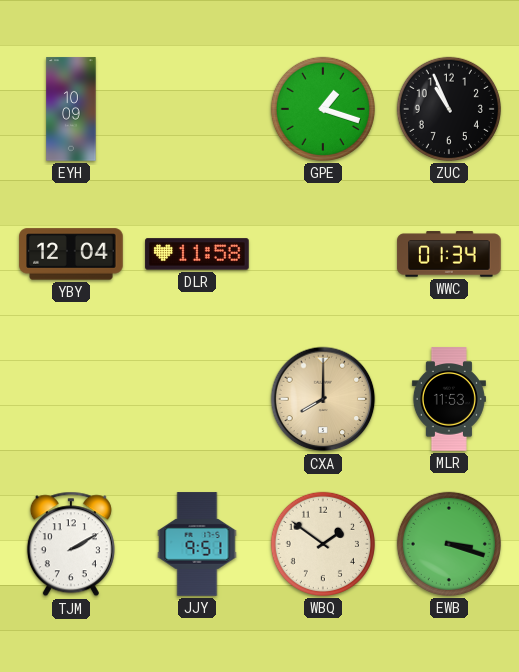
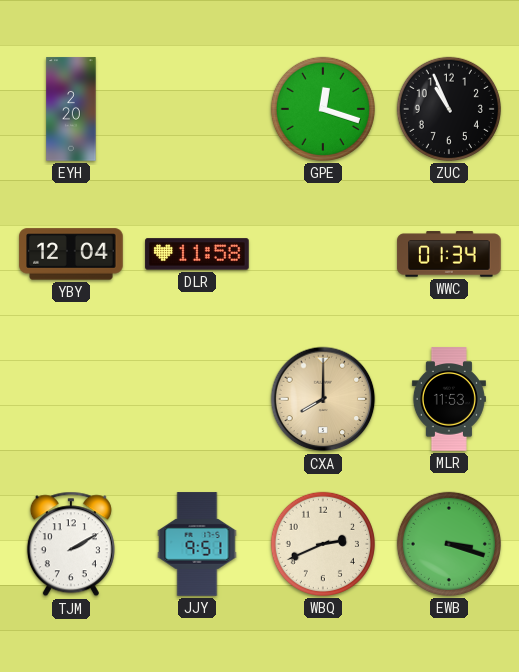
EYH: 10:09 -> 2:20 (71, 109)
GPE: 1:18 -> 12:18 (323, 109)
WBQ: 1:51 -> 2:41 (323, 544)
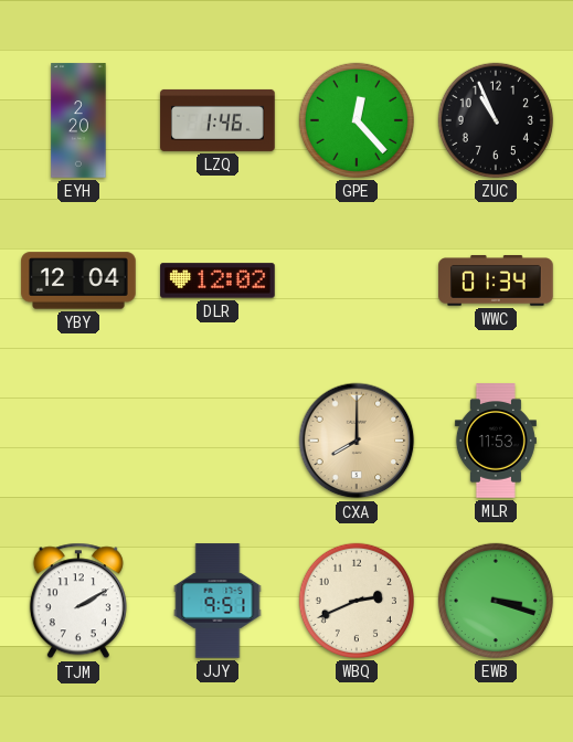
LZQ: none -> 1:46 (217, 120)
GPE: 12:18 -> 12:23 (357, 120)
DLR: 11:58 -> 12:02 (217, 280)
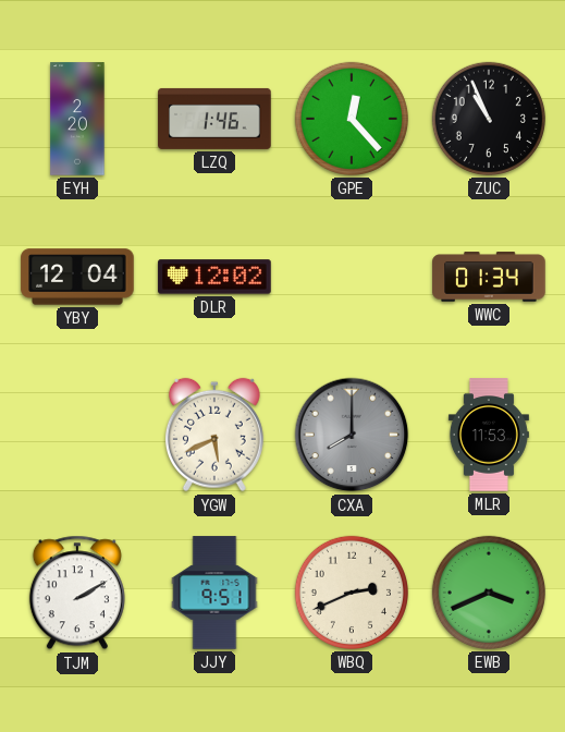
YGW: none -> 5:41 (214, 435)
CXA dial: champagne -> grey (352, 435)
EWB: 3:18 -> 3:41 (489, 593)
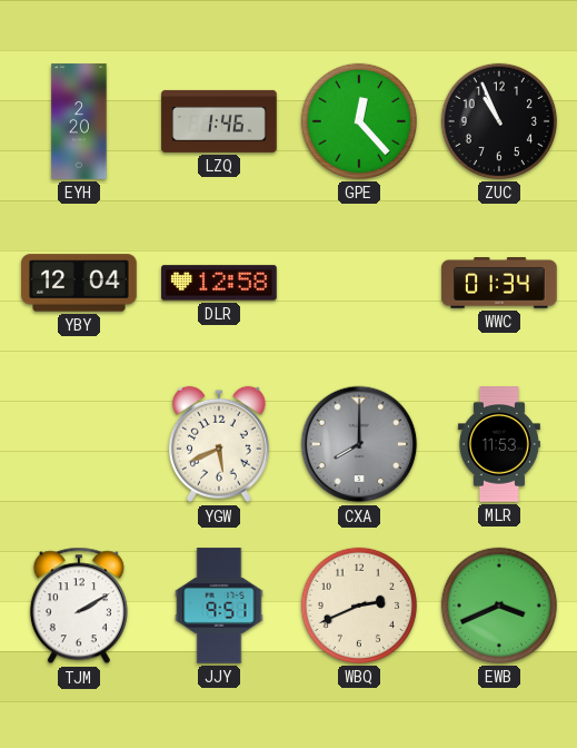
DLR: 12:02 -> 12:58 (219, 283)
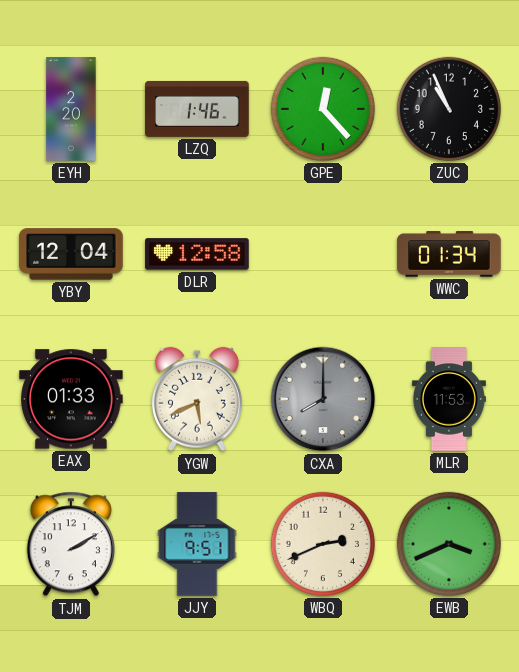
EAX: none -> 01:33 (71, 399)
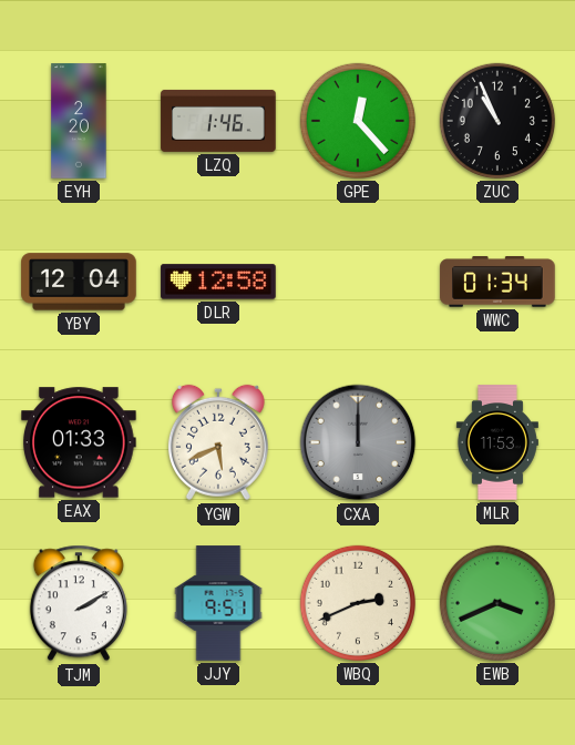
CXA: 8:00 -> 12:00 (358, 442)
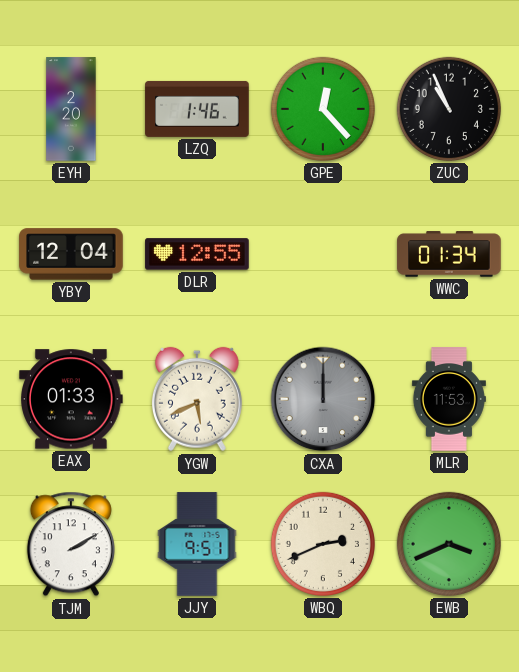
DLR: 12:58 -> 12:55 (197, 254)
